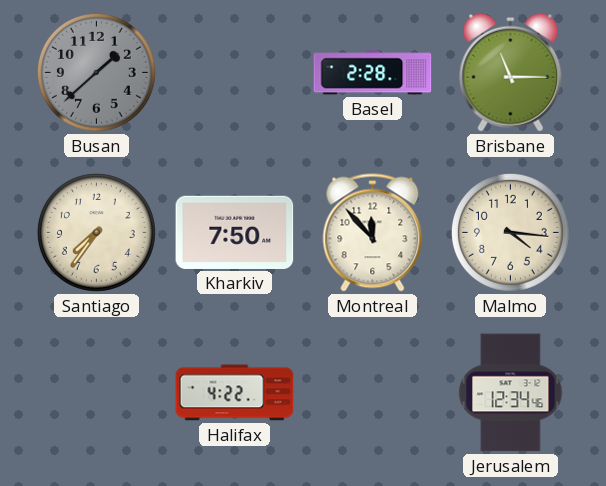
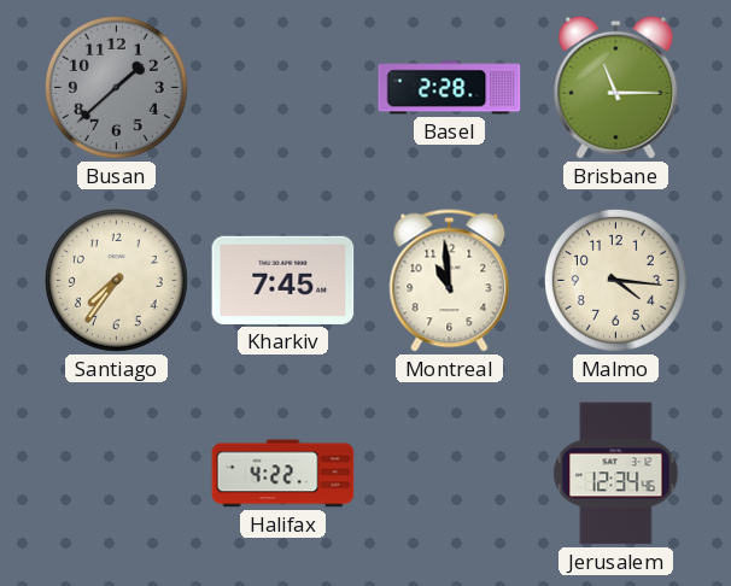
Kharkiv: 7:50 -> 7:45 (283, 280)
Montreal: 11:53 -> 10:59 (450, 281)
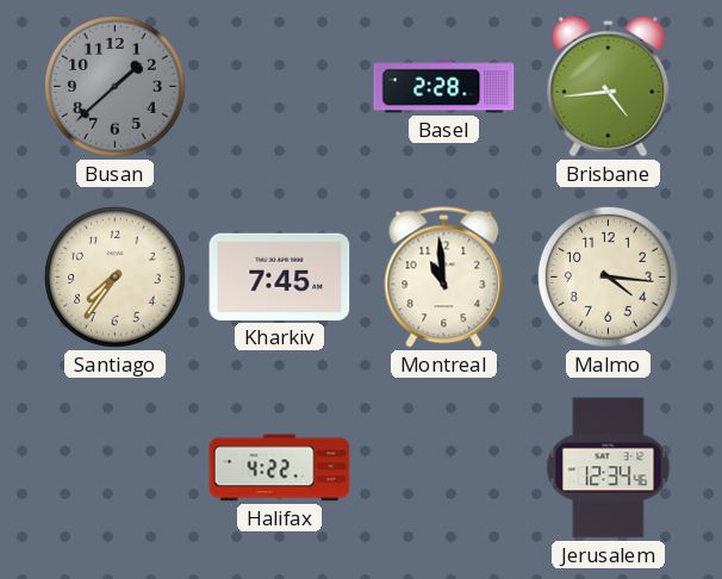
Brisbane: 11:15 -> 4:44 (609, 86)
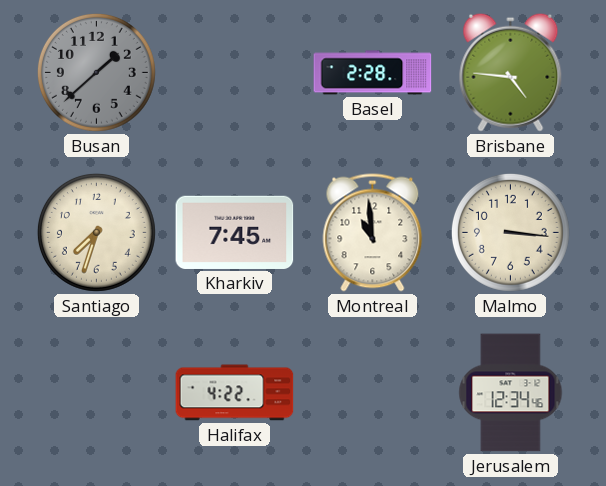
Brisbane: 4:44 -> 4:46 (511, 72)
Santiago: 7:36 -> 7:33 (96, 232)
Malmo: 4:16 -> 3:16 (510, 232)
